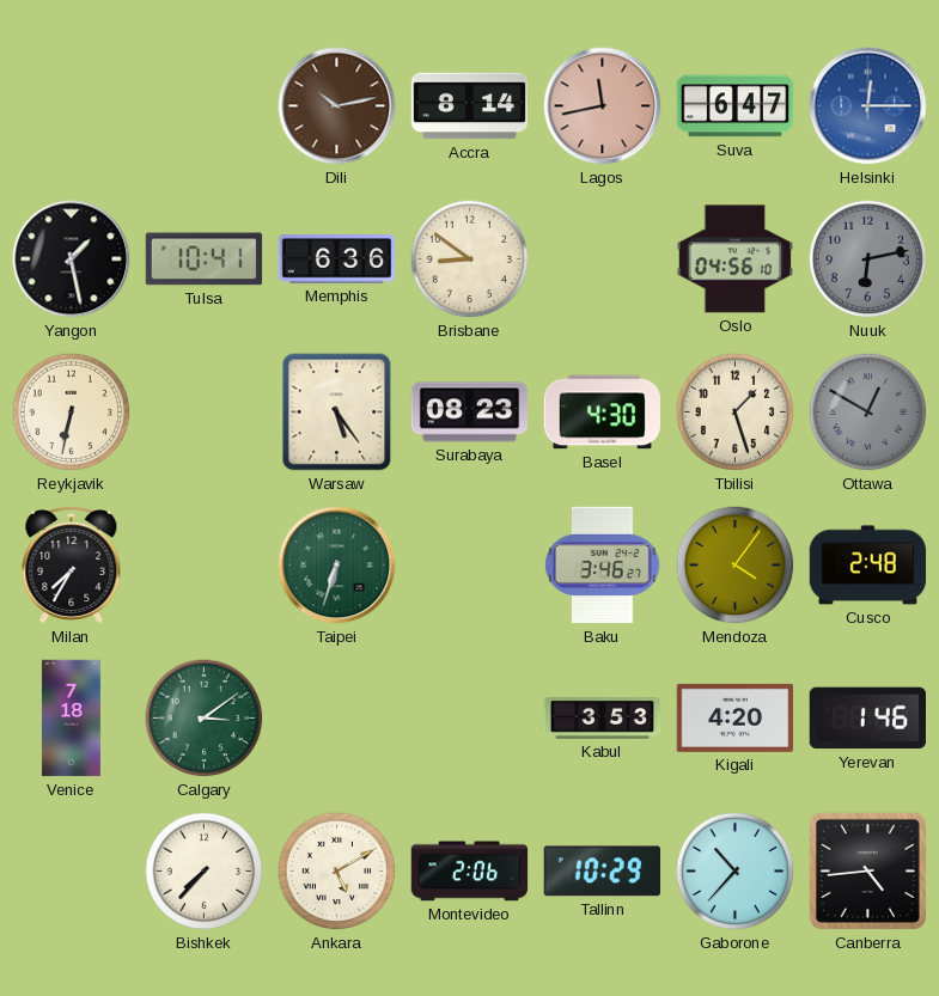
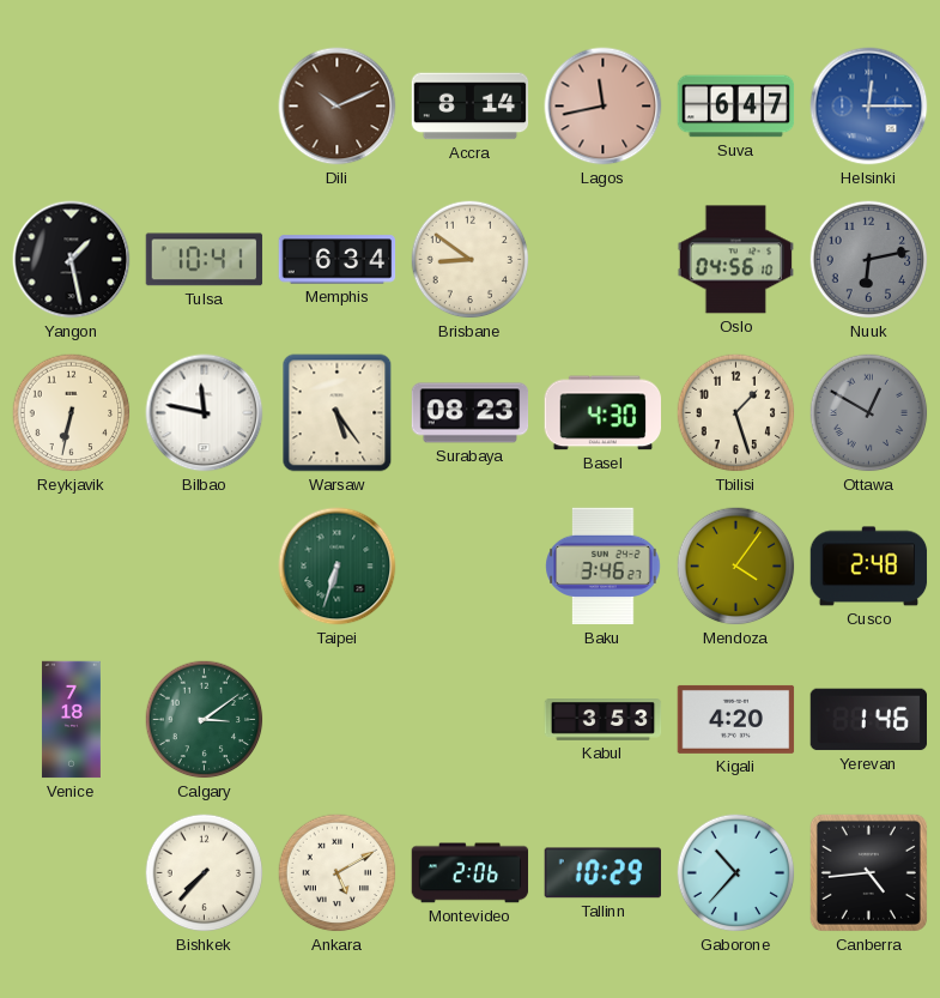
Dili: 10:13 -> 10:11 (338, 107)
Memphis: 6:36 -> 6:34 (338, 260)
Bilbao: none -> 11:47 (205, 413)
Milan: 7:35 -> none (72, 566)
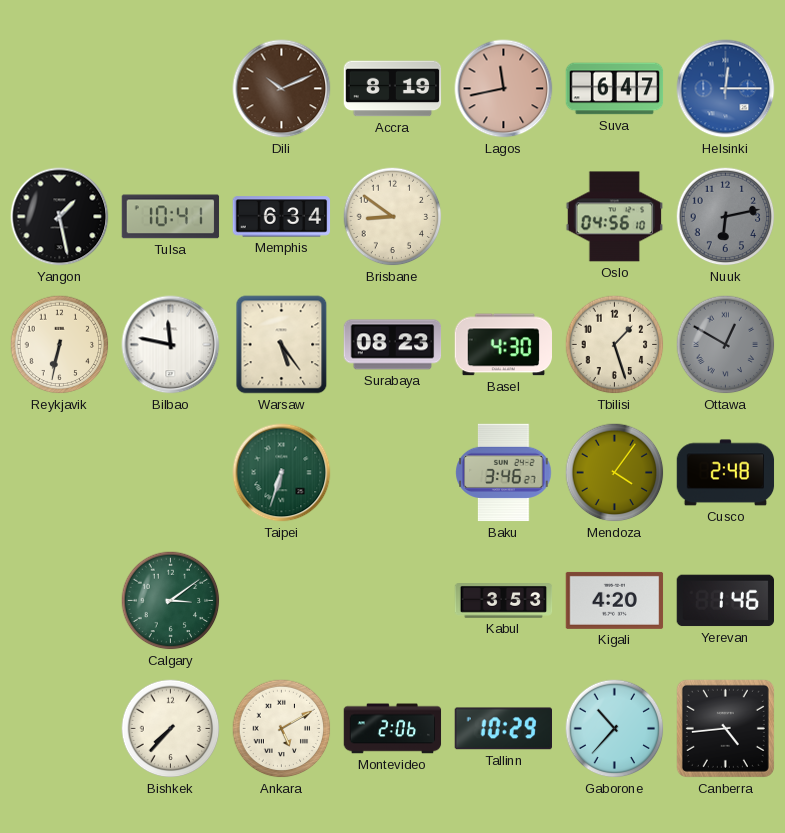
Accra: 8:14 -> 8:19 (393, 89)
Venice: 7:18 -> none (71, 720)
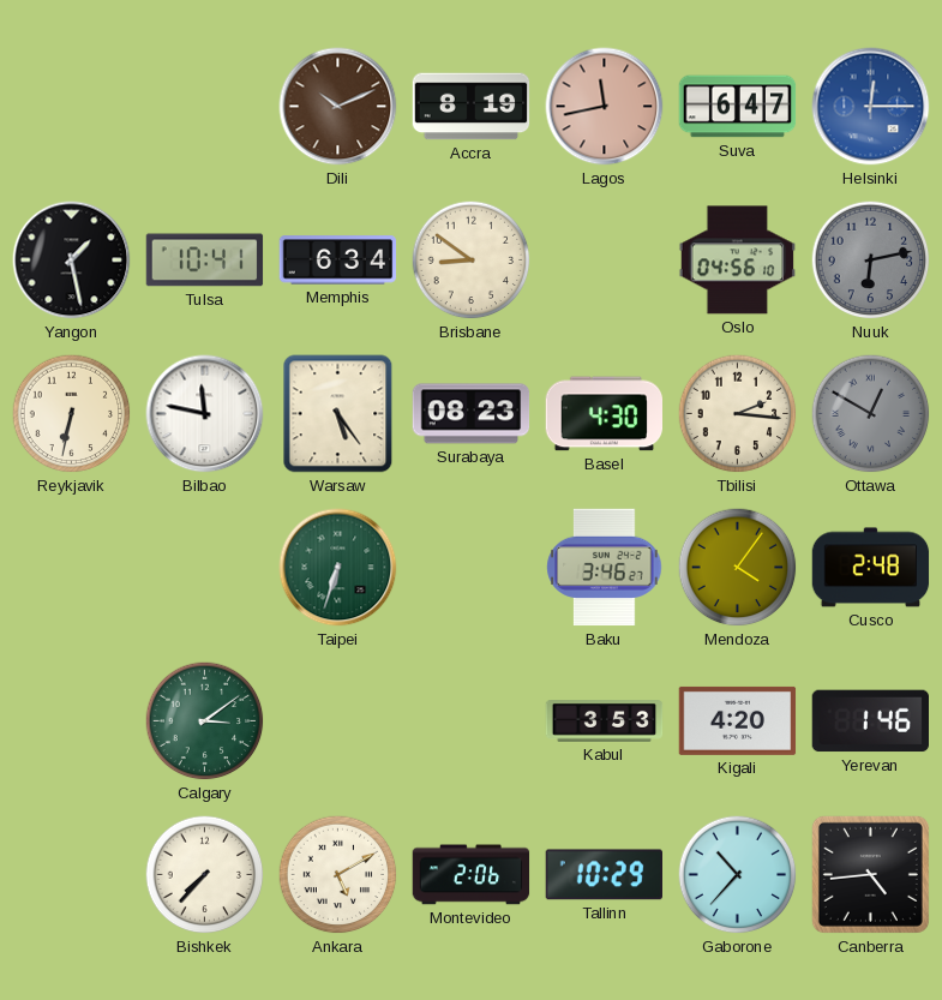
Tbilisi: 1:27 -> 2:16 (738, 414)
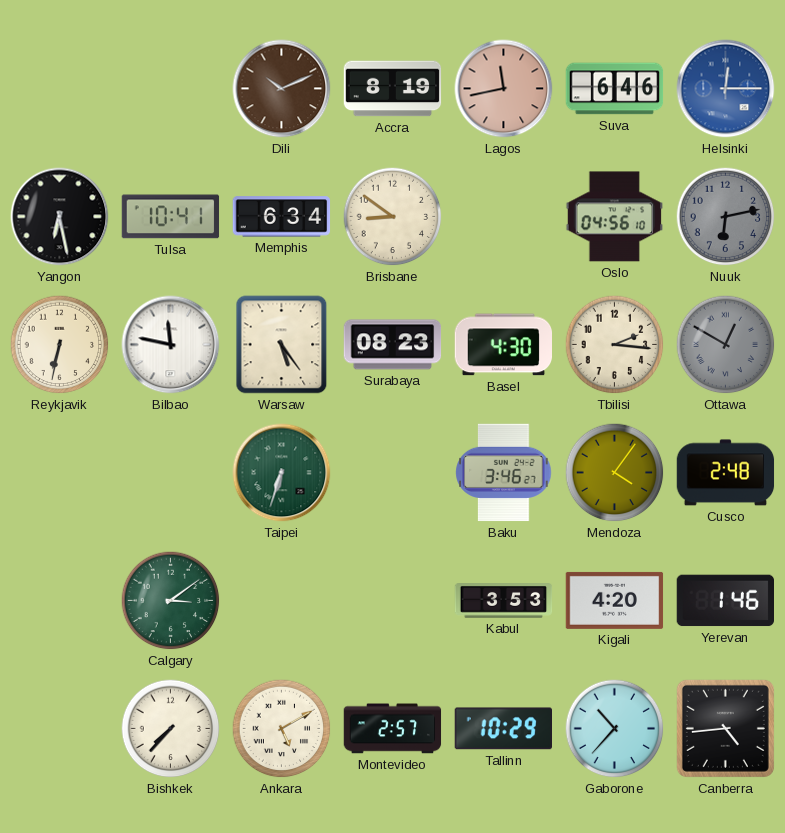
Suva: 6:47 -> 6:46 (615, 89)
Yangon: 1:28 -> 6:28 (60, 217)
Montevideo: 2:06 -> 2:57 (393, 729)
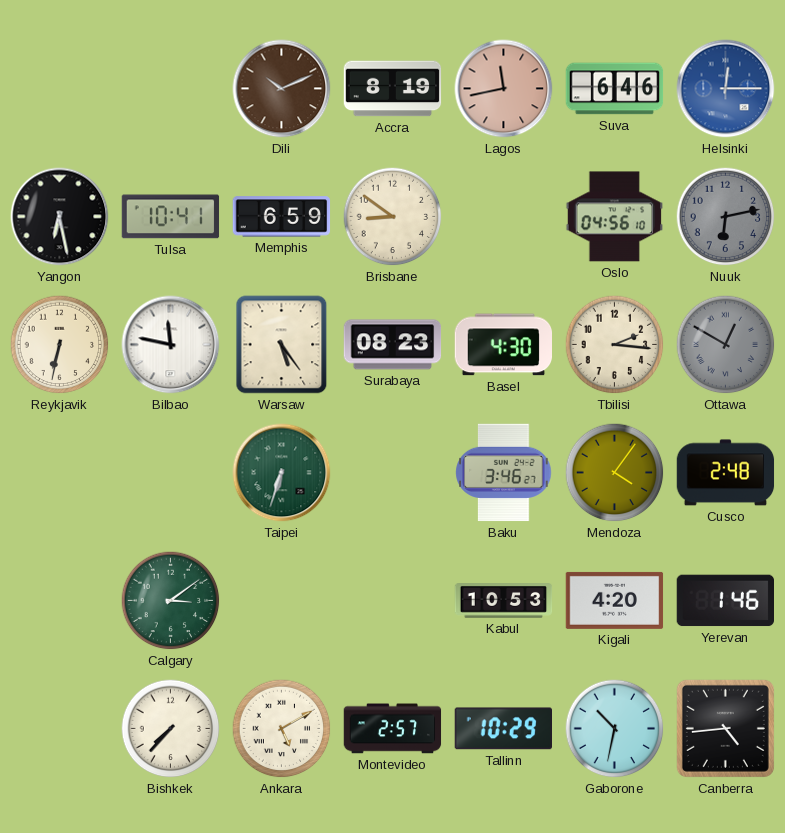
Memphis: 6:34 -> 6:59 (282, 217)
Kabul: 3:53 -> 10:53 (504, 601)
Gaborone: 10:37 -> 10:32 (615, 729)
